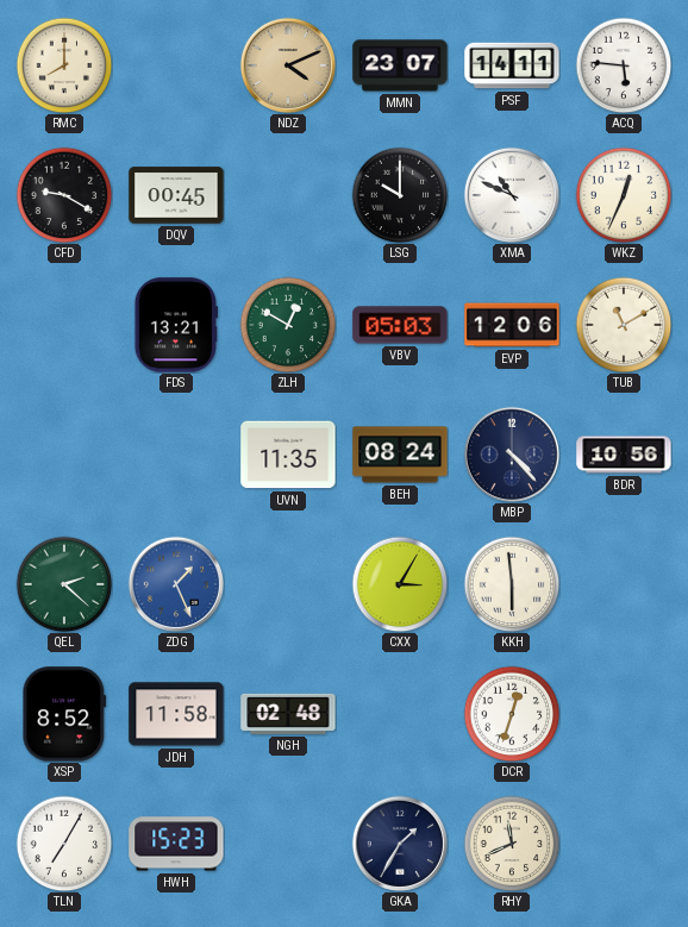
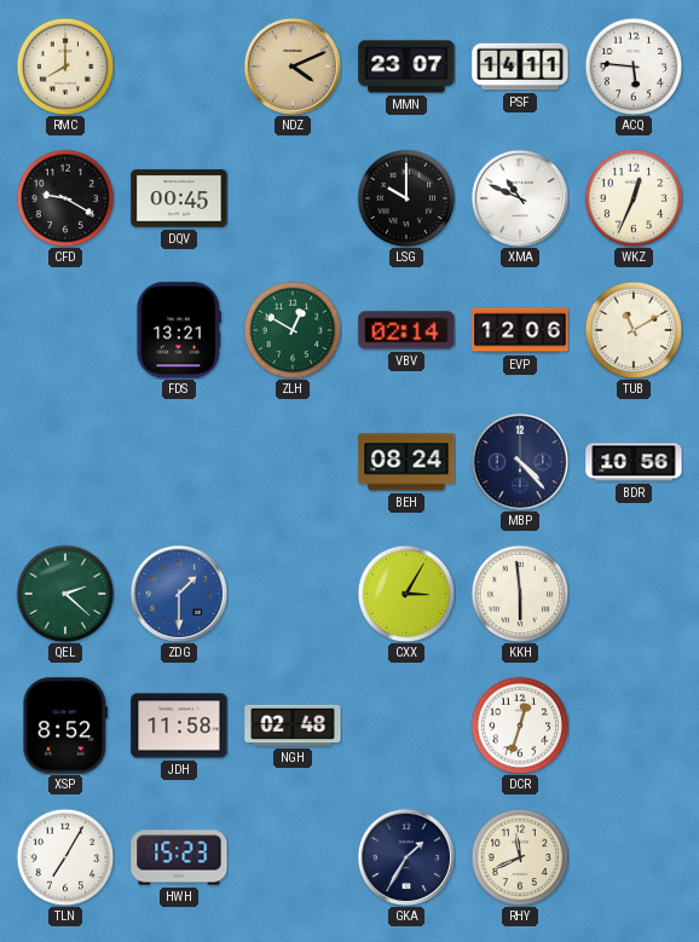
VBV: 05:03 -> 02:14 (406, 330)
UVN: 11:35 -> none (288, 455)
ZDG: 1:26 -> 1:30 (178, 594)
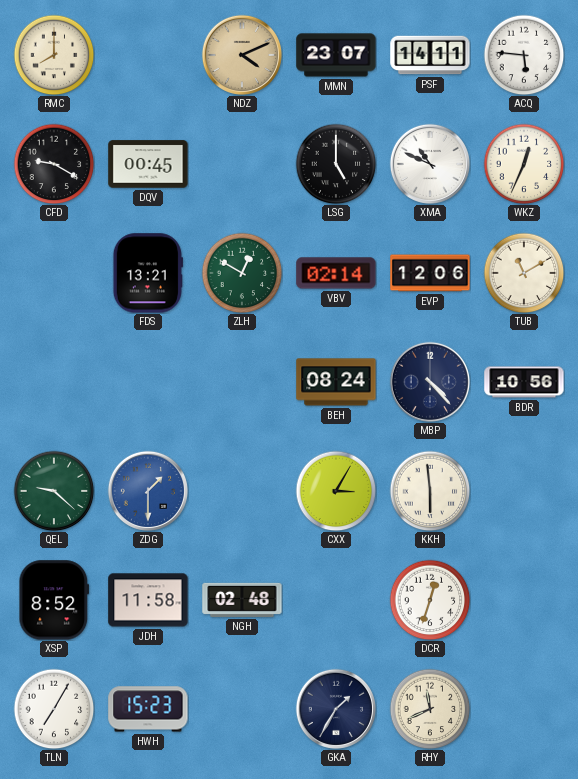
LSG: 10:00 -> 5:00 (336, 164)
QEL: 2:22 -> 9:22 (54, 491)
